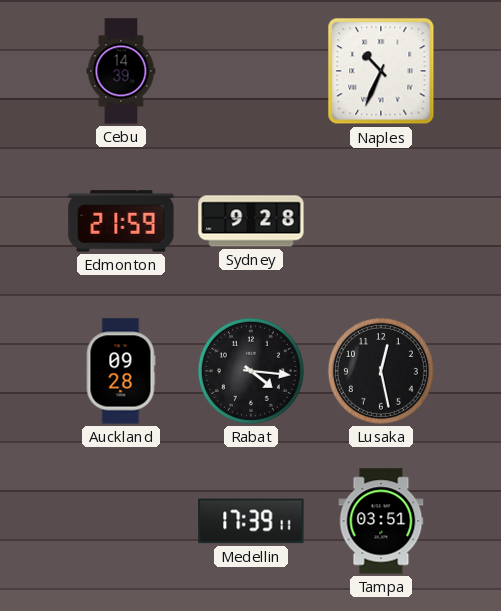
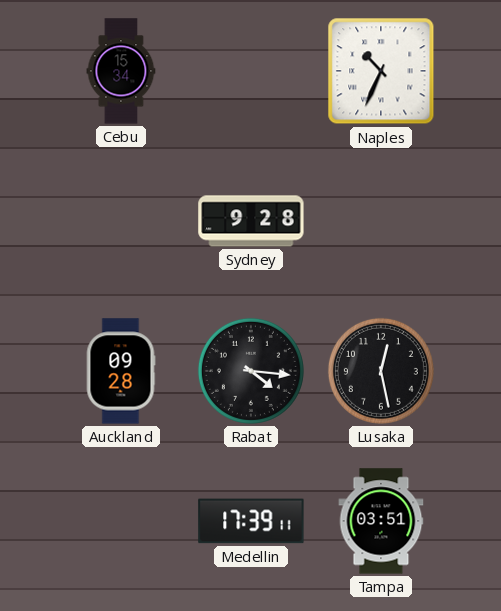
Cebu: 14:39 -> 15:34 (121, 71)
Edmonton: 21:59 -> none (121, 221)
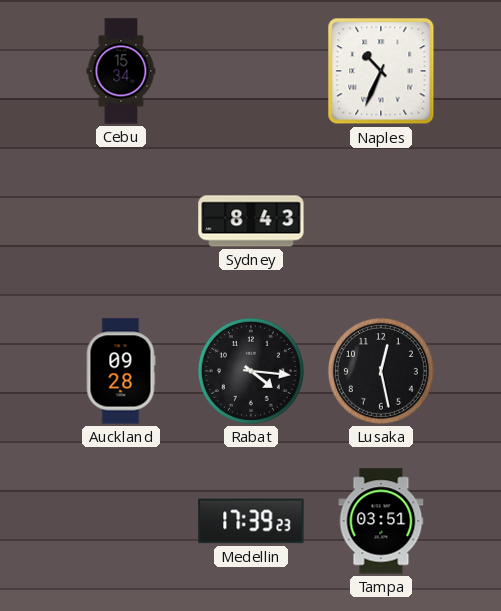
Sydney: 9:28 -> 8:43 (251, 221)
Medellin: 17:39:11 -> 17:39:23 (251, 521)
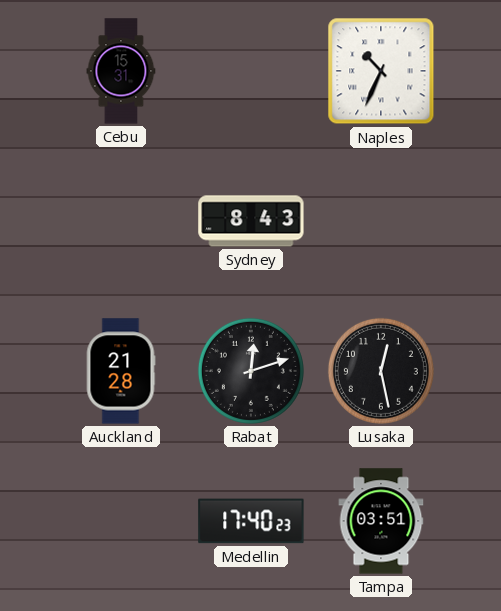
Cebu: 15:34 -> 15:31 (121, 71)
Auckland: 09:28 -> 21:28 (121, 371)
Rabat: 4:16 -> 12:12 (251, 371)
Medellin: 17:39 -> 17:40 (251, 521)
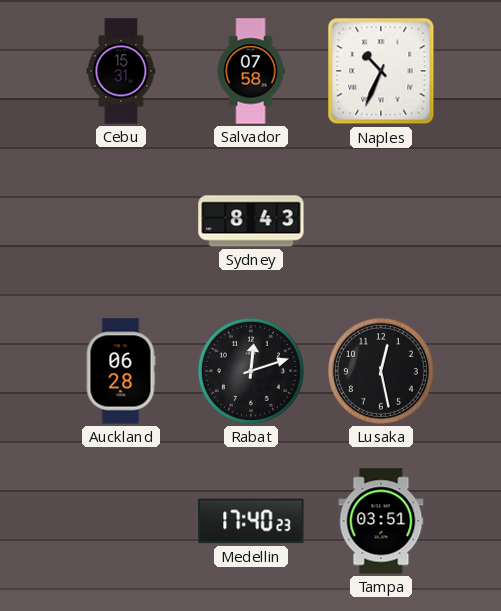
Salvador: none -> 07:58 (251, 71)
Auckland: 21:28 -> 06:28 (121, 371)
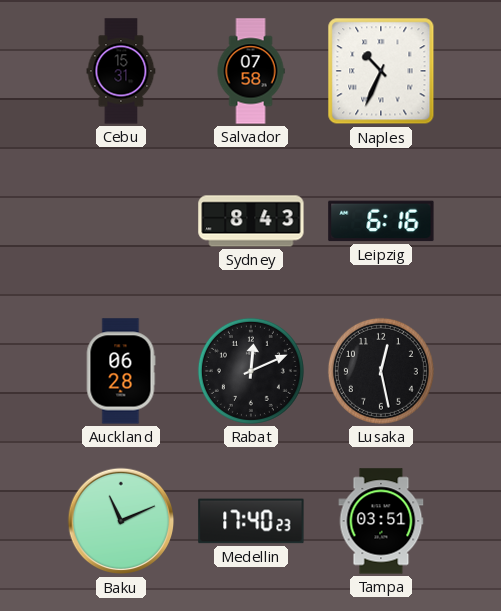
Leipzig: none -> 6:16 (381, 221)
Rabat: 12:12 -> 12:11 (251, 371)
Baku: none -> 11:11 (121, 521)
